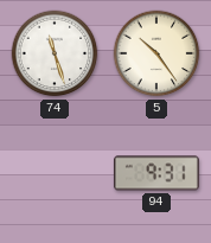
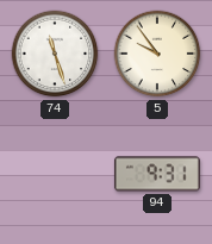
5: 10:24 -> 9:54 (157, 54)
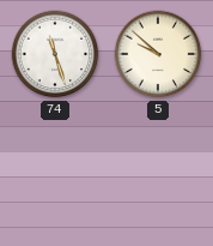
5: 9:54 -> 9:52 (158, 54)
94: 9:31 -> none (157, 174)
